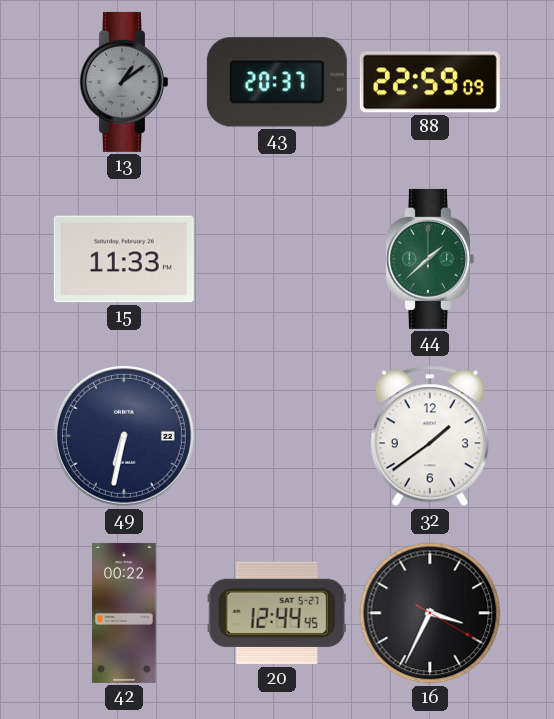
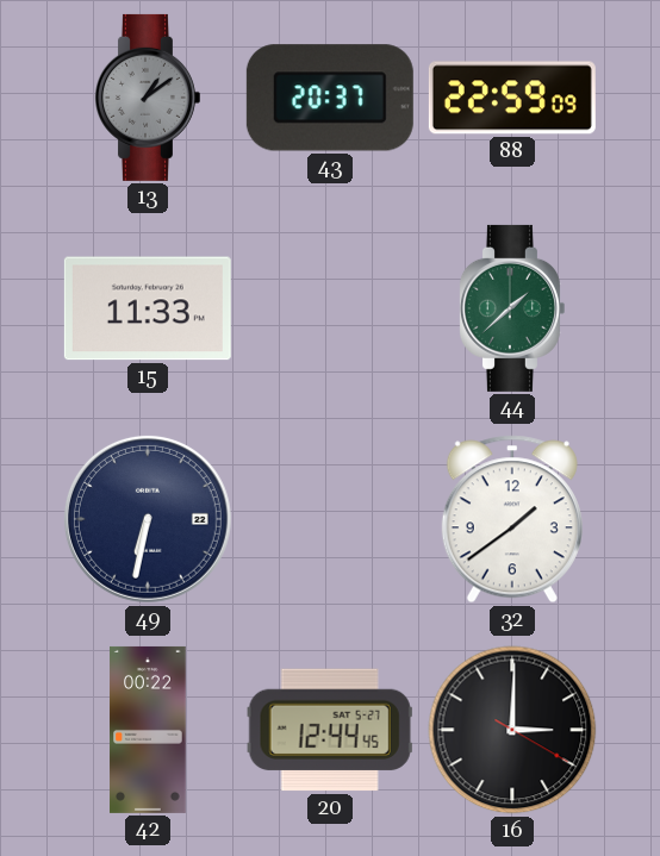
16: 3:34 -> 3:00 (512, 730)
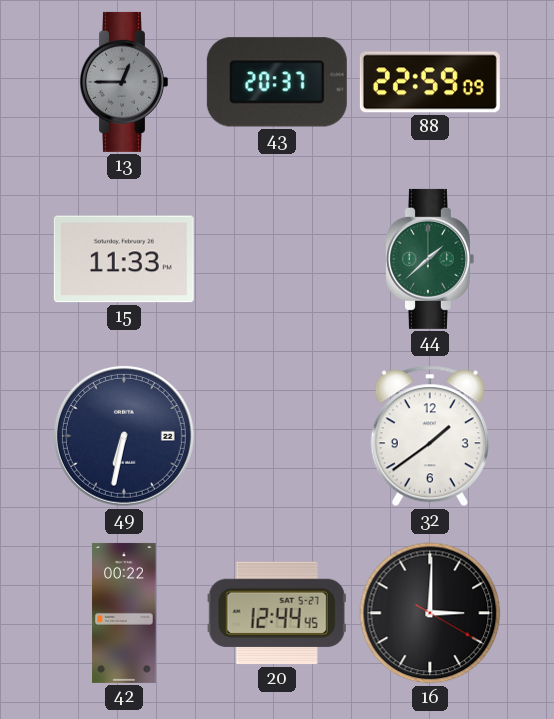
13: 1:09 -> 12:45 (123, 82)
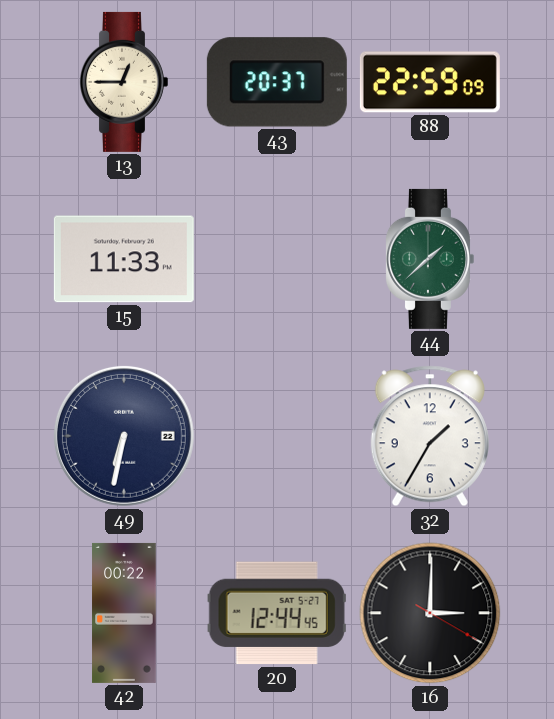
13 dial: grey -> cream (123, 82)
32: 1:39 -> 1:35 (430, 436)
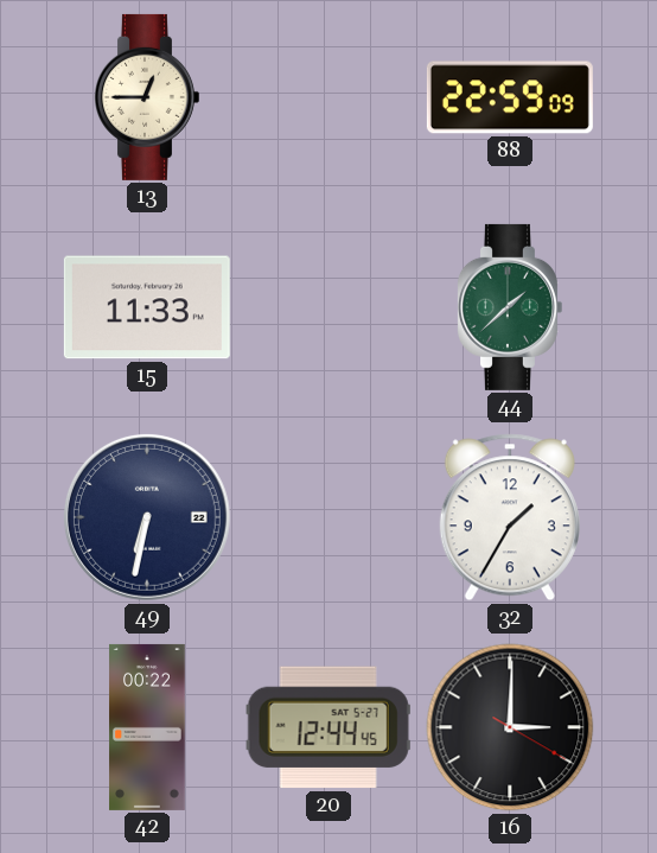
43: 20:37 -> none (277, 82)
